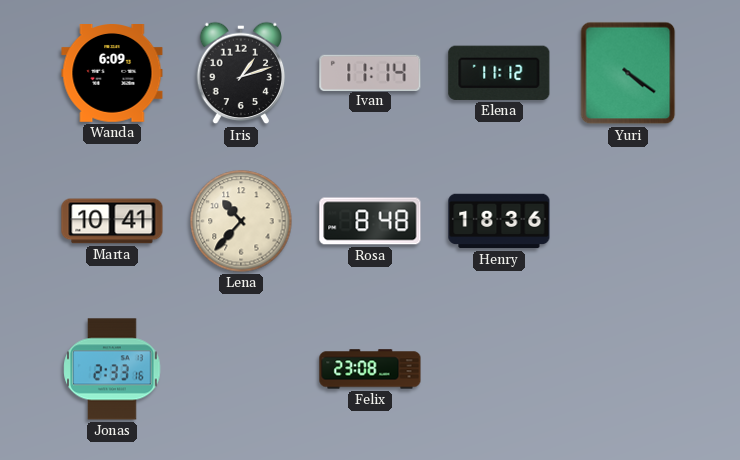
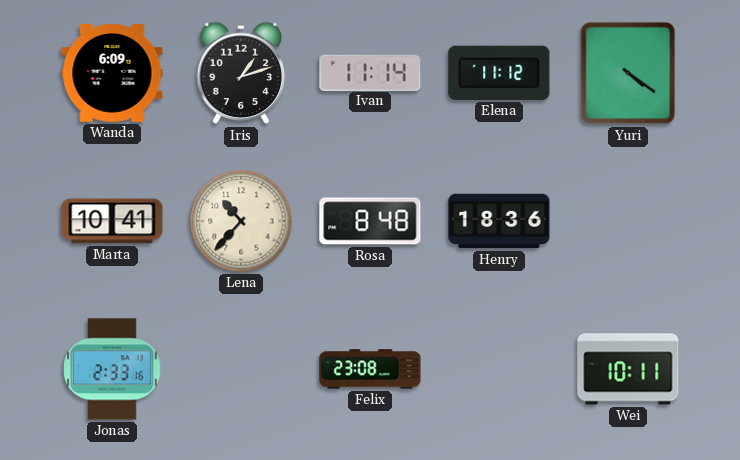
Wei: none -> 10:11 (628, 369)
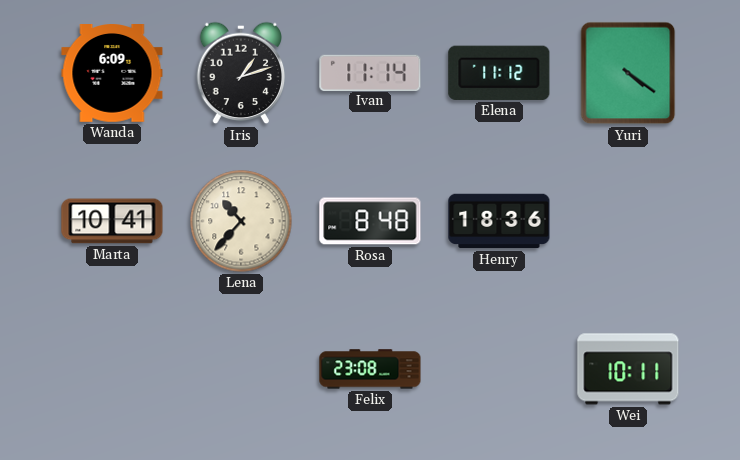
Jonas: 2:33 -> none (112, 369)
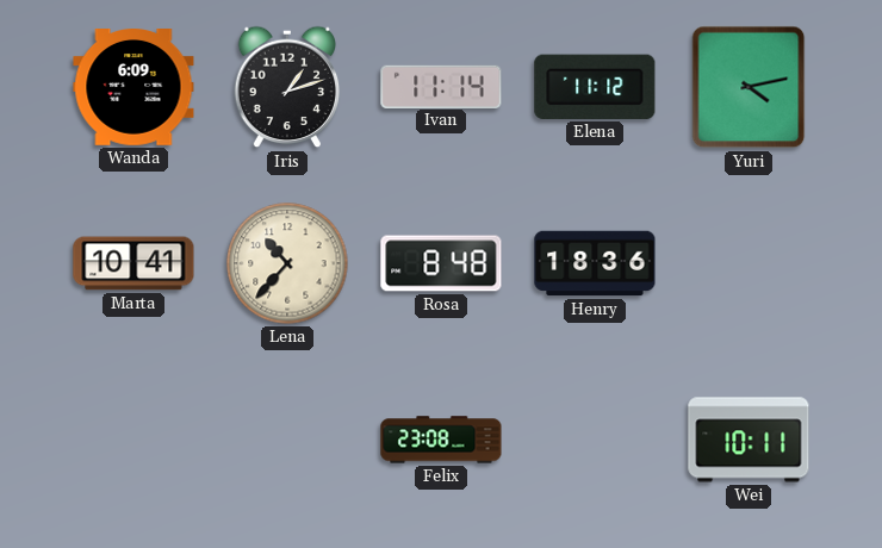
Yuri: 4:21 -> 4:13 (749, 87)
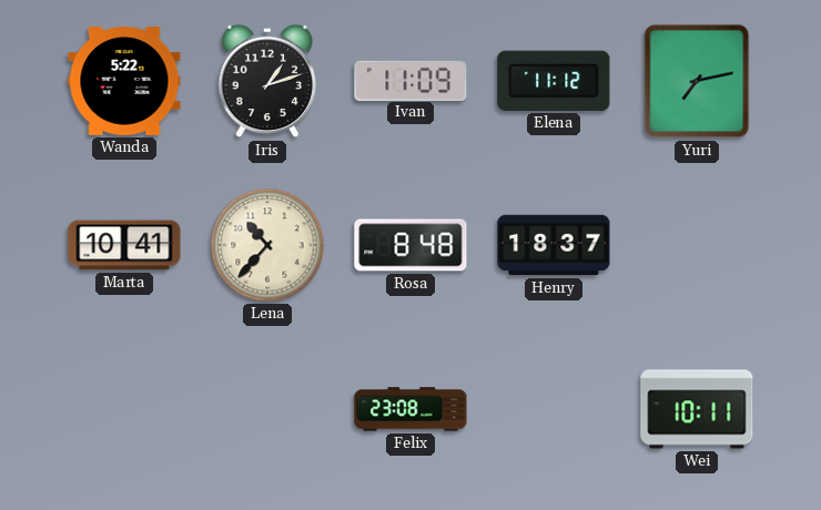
Wanda: 6:09 -> 5:22 (124, 82)
Ivan: 11:14 -> 11:09 (411, 80)
Yuri: 4:13 -> 7:13 (697, 81)
Henry: 18:36 -> 18:37 (554, 245)
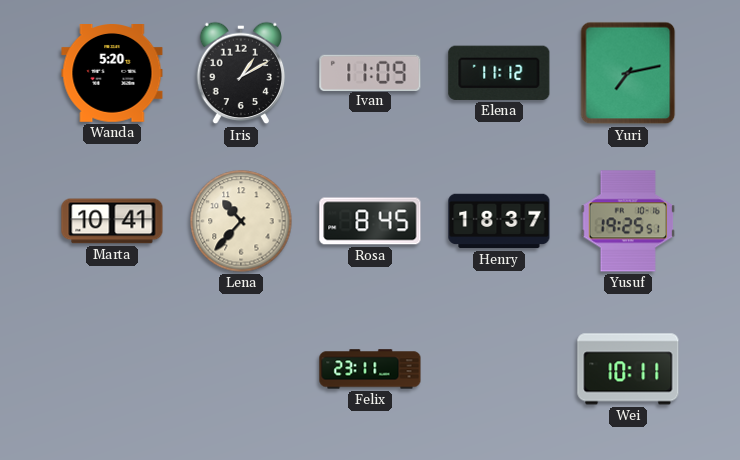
Wanda: 5:22 -> 5:20 (112, 74)
Iris: 1:12 -> 1:10 (241, 73)
Rosa: 8:48 -> 8:45 (370, 221)
Yusuf: none -> 19:25 (628, 221)
Felix: 23:08 -> 23:11 (370, 369)
